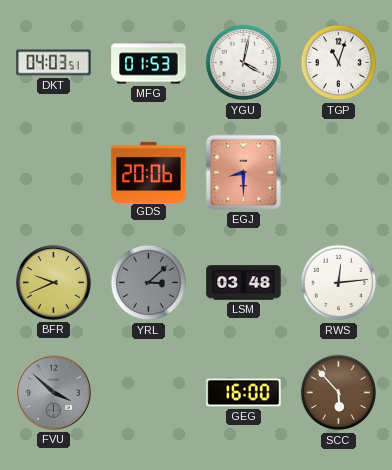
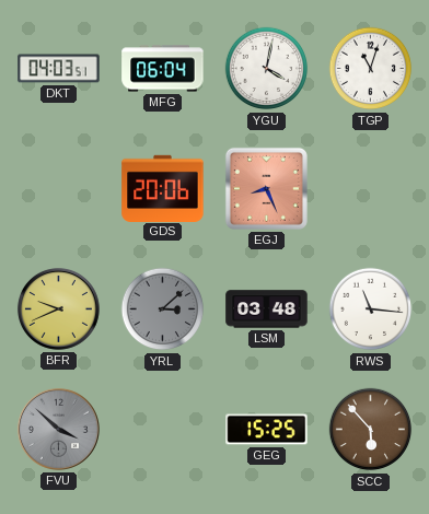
MFG: 01:53 -> 06:04 (163, 69)
EGJ: 8:30 -> 8:26 (266, 188)
RWS: 12:14 -> 11:16 (371, 309)
GEG: 16:00 -> 15:25 (267, 430)
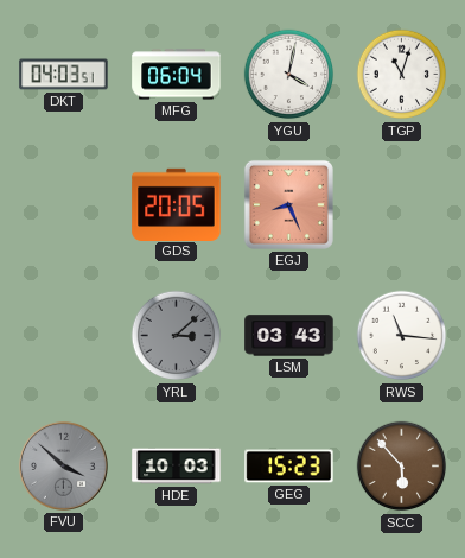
GDS: 20:06 -> 20:05 (177, 204)
BFR: 9:41 -> none (58, 308)
LSM: 03:48 -> 03:43 (289, 336)
HDE: none -> 10:03 (177, 467)
GEG: 15:25 -> 15:23 (289, 467)
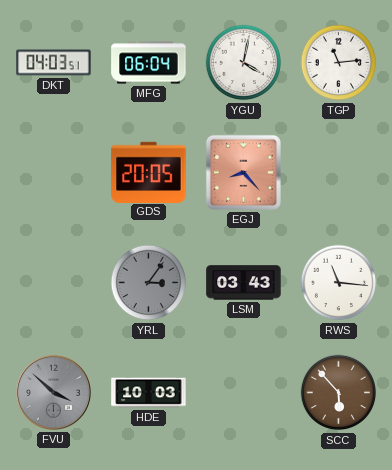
TGP: 11:03 -> 11:14 (339, 63)
EGJ: 8:26 -> 8:23 (243, 172)
YRL: 3:08 -> 3:06 (149, 283)
GEG: 15:23 -> none (289, 467)
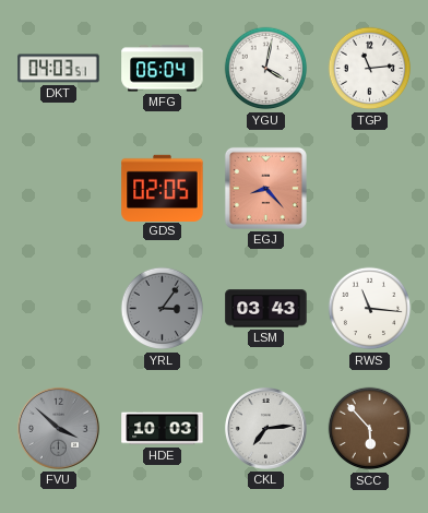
GDS: 20:05 -> 02:05 (163, 188)
CKL: none -> 7:14 (265, 428)
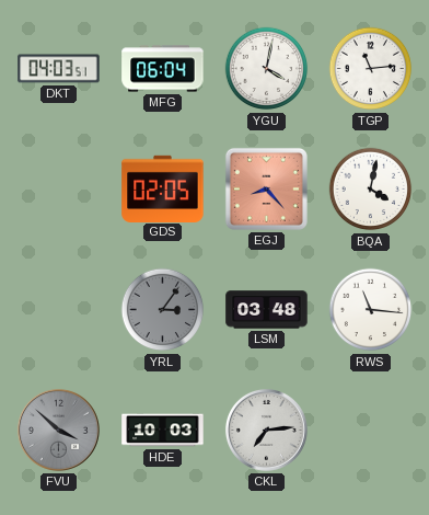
BQA: none -> 4:02 (371, 190)
LSM: 03:43 -> 03:48 (267, 310)
SCC: 5:53 -> none (370, 429)
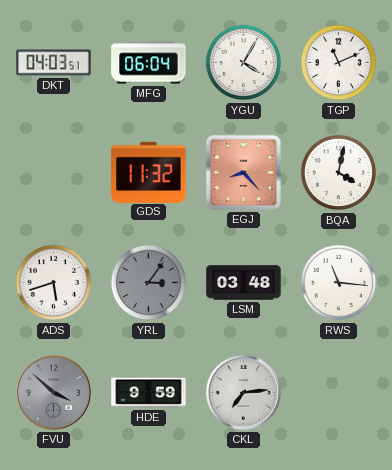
YGU: 4:02 -> 4:05 (244, 63)
TGP: 11:14 -> 11:11 (339, 63)
GDS: 02:05 -> 11:32 (149, 172)
ADS: none -> 5:42 (54, 283)
HDE: 10:03 -> 9:59 (149, 393)
